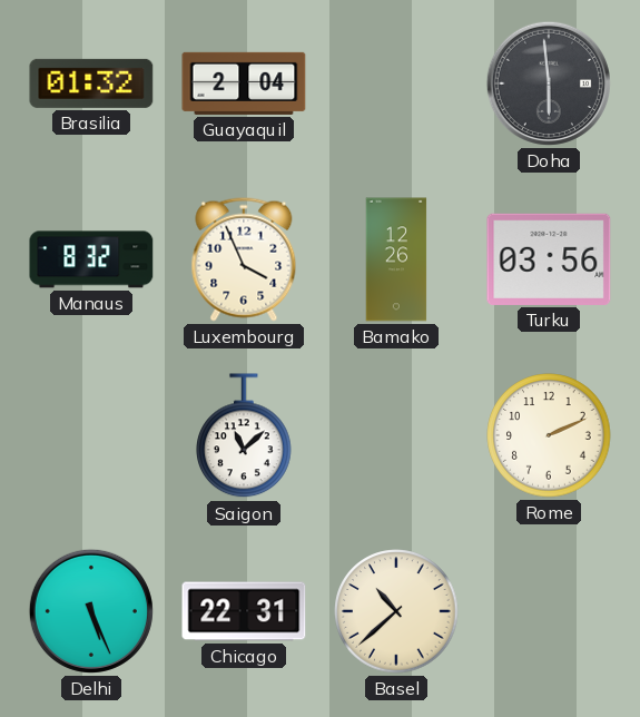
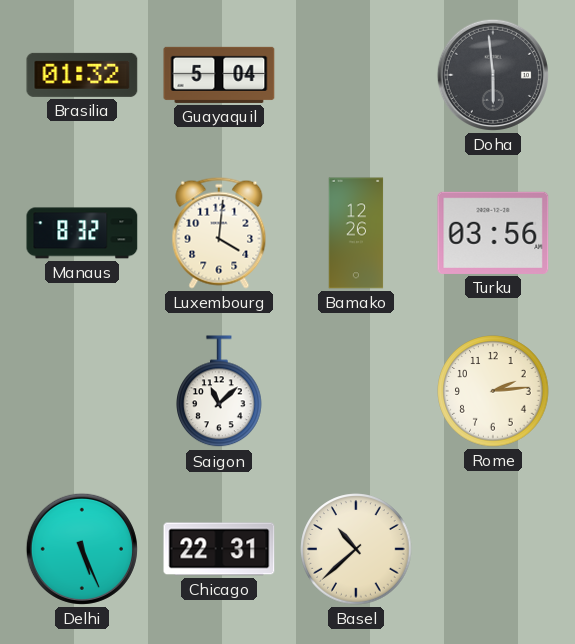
Guayaquil: 2:04 -> 5:04 (219, 75)
Luxembourg: 3:56 -> 4:01 (219, 233)
Rome: 2:11 -> 2:14 (493, 391)
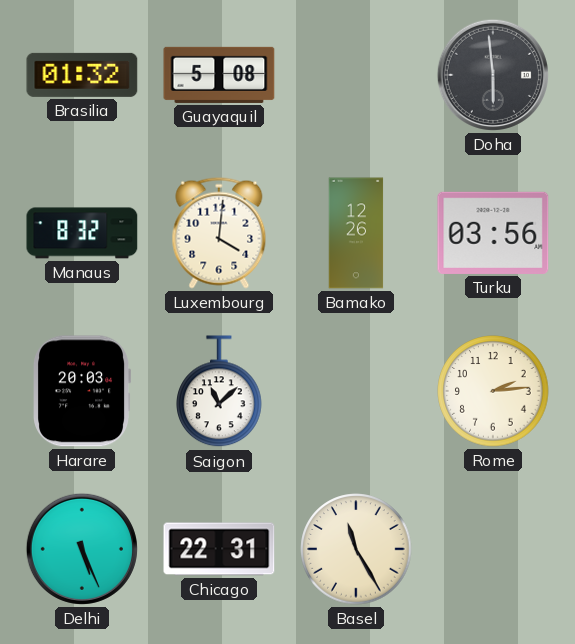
Guayaquil: 5:04 -> 5:08 (219, 75)
Harare: none -> 20:03 (81, 391)
Basel: 10:38 -> 11:25 (356, 549)
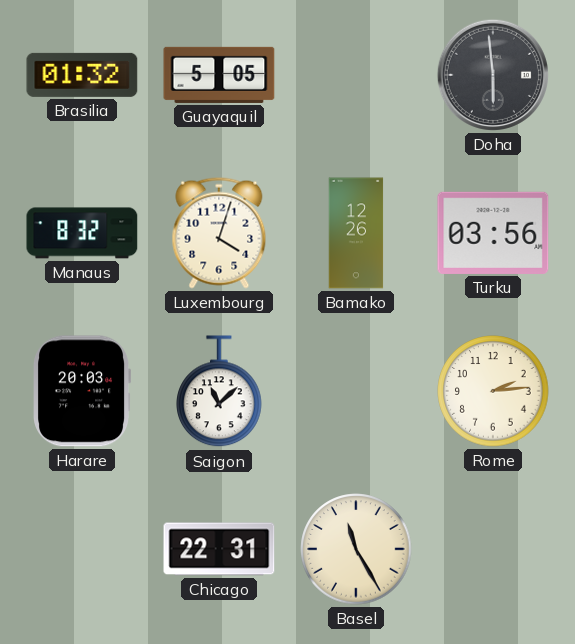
Guayaquil: 5:08 -> 5:05 (219, 75)
Luxembourg: 4:01 -> 4:03 (219, 233)
Delhi: 5:26 -> none (82, 549)
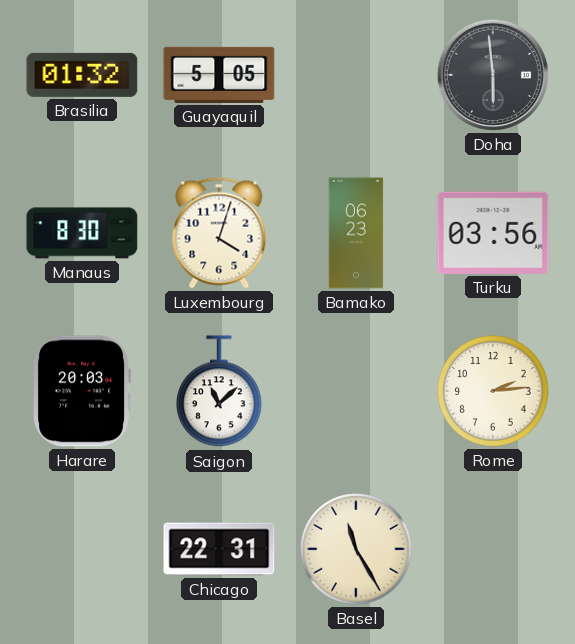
Manaus: 8:32 -> 8:30 (82, 233)
Bamako: 12:26 -> 06:23 (356, 233)
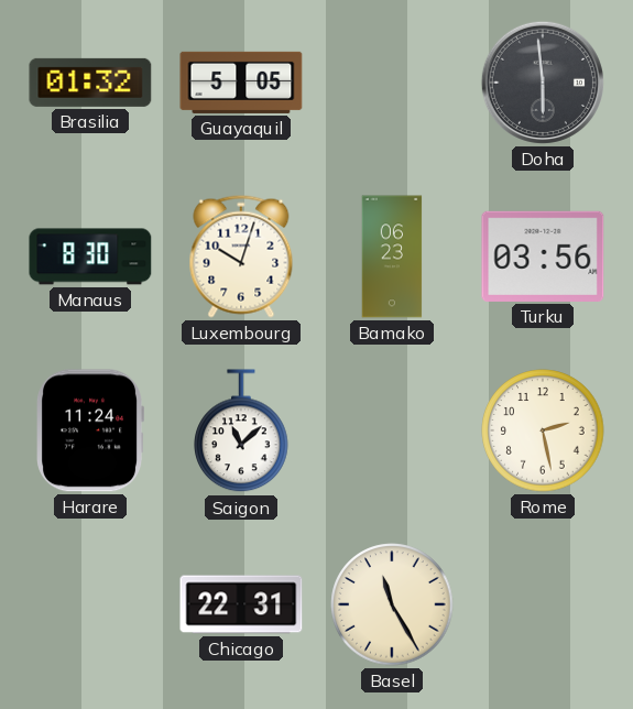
Luxembourg: 4:03 -> 10:03 (241, 257)
Harare: 20:03 -> 11:24 (89, 430)
Rome: 2:14 -> 2:28 (543, 430)
